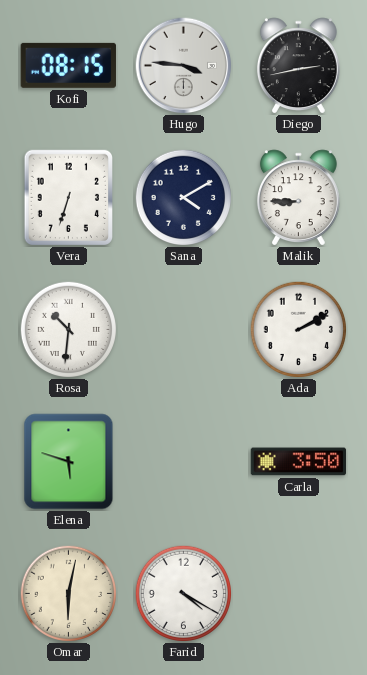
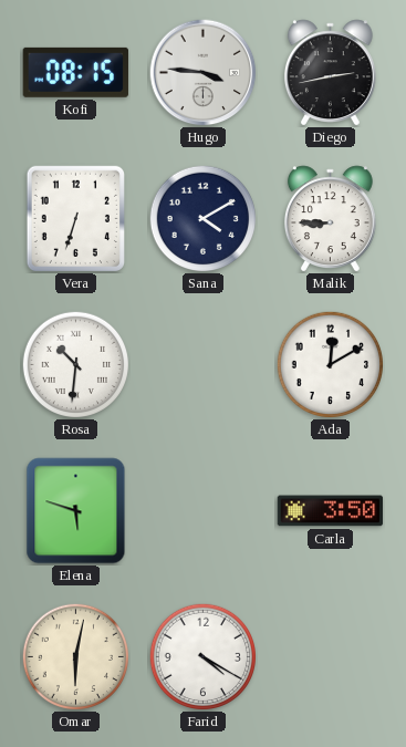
Ada: 2:10 -> 12:10 (330, 364)
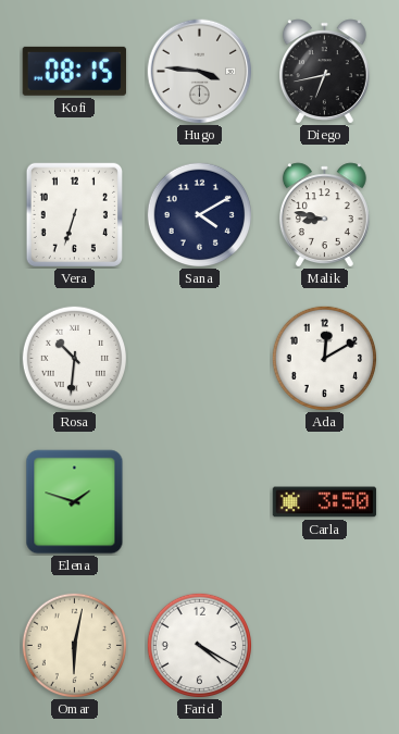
Diego: 2:43 -> 6:43 (324, 71)
Malik: 8:45 -> 8:47 (324, 214)
Elena: 5:48 -> 1:48 (75, 502)
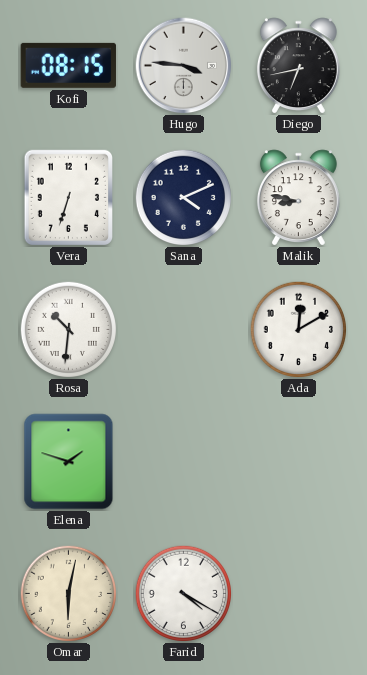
Sana: 4:10 -> 4:11 (183, 197)
Carla: 3:50 -> none (325, 502)
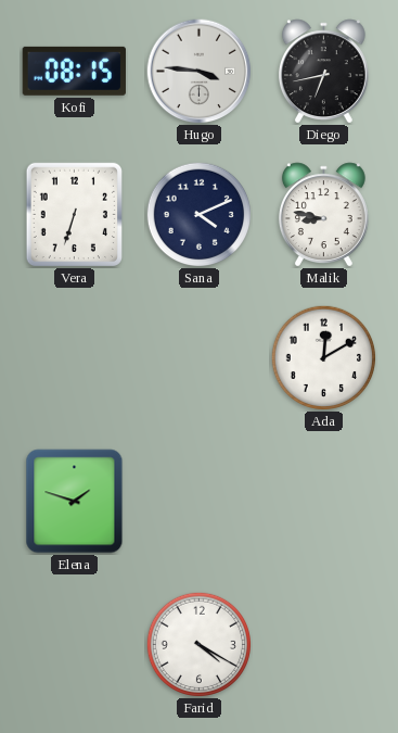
Rosa: 10:31 -> none (68, 329)
Omar: 6:02 -> none (68, 593)
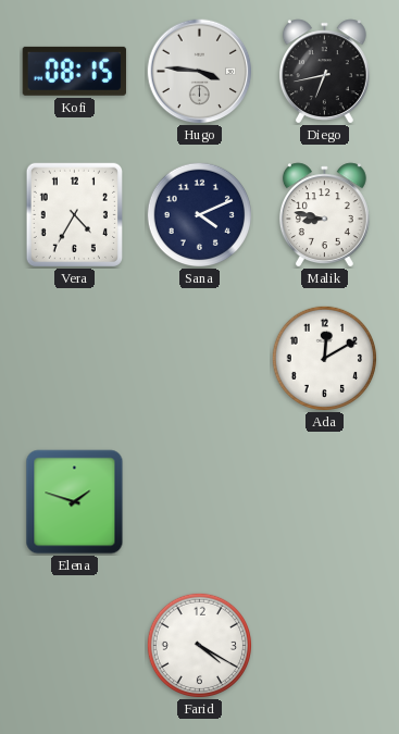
Vera: 6:33 -> 4:35 (74, 214)
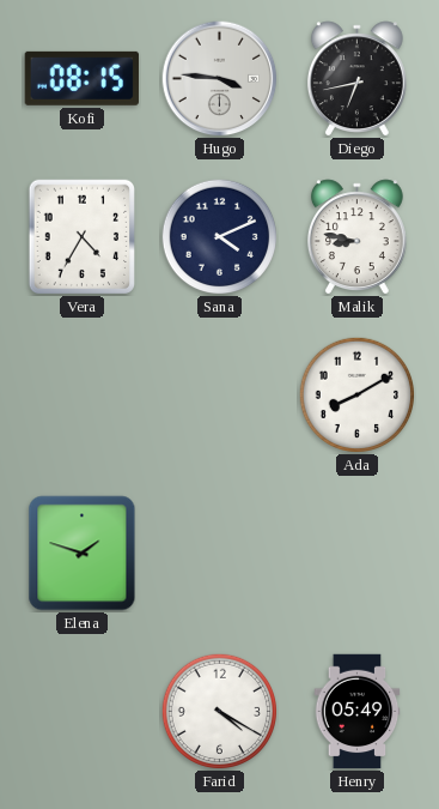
Ada: 12:10 -> 8:10 (356, 394)
Henry: none -> 05:49 (358, 712)
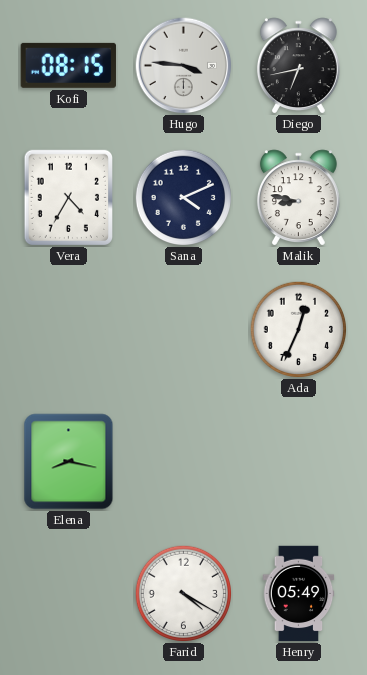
Ada: 8:10 -> 12:34 (298, 329)
Elena: 1:48 -> 8:17 (69, 462)
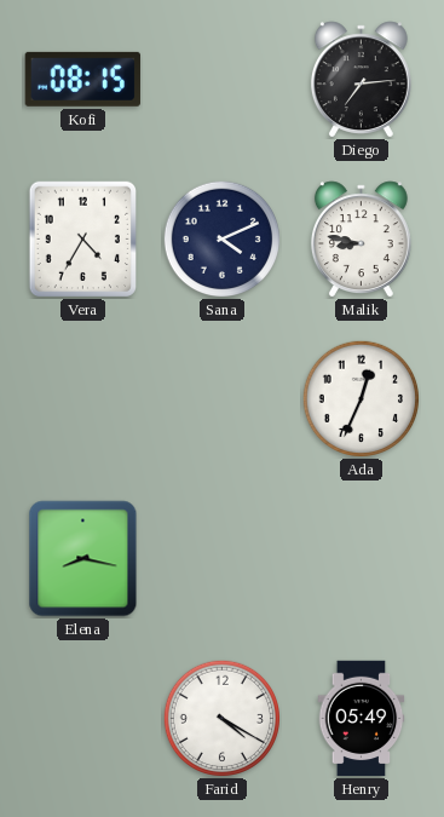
Hugo: 3:46 -> none (184, 66)
Diego: 6:43 -> 7:14 (361, 79)
